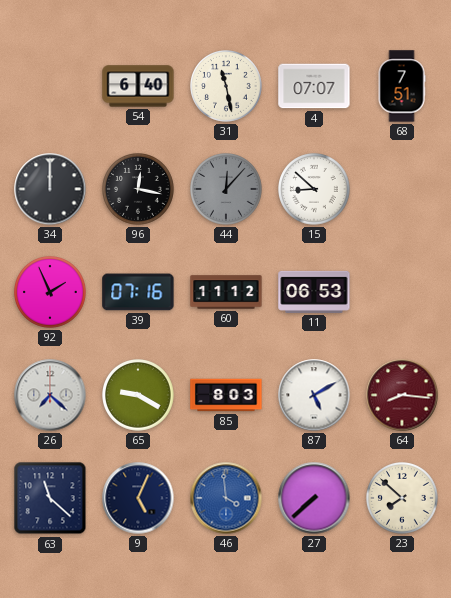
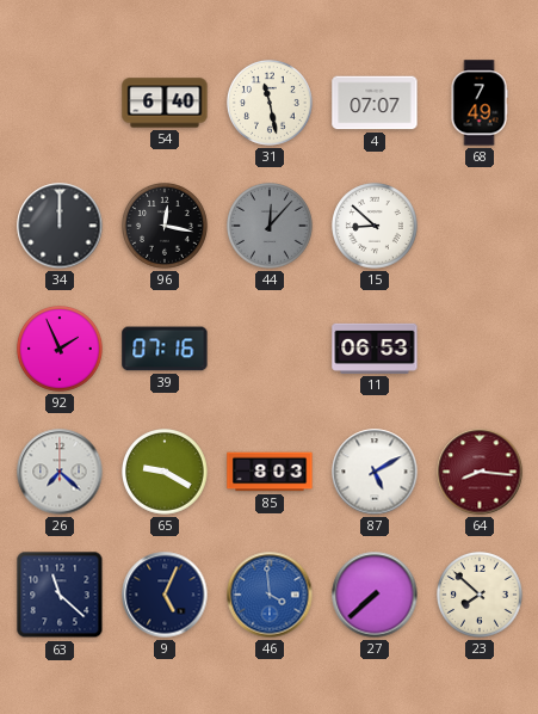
68: 7:51 -> 7:49 (480, 103)
60: 11:12 -> none (226, 292)
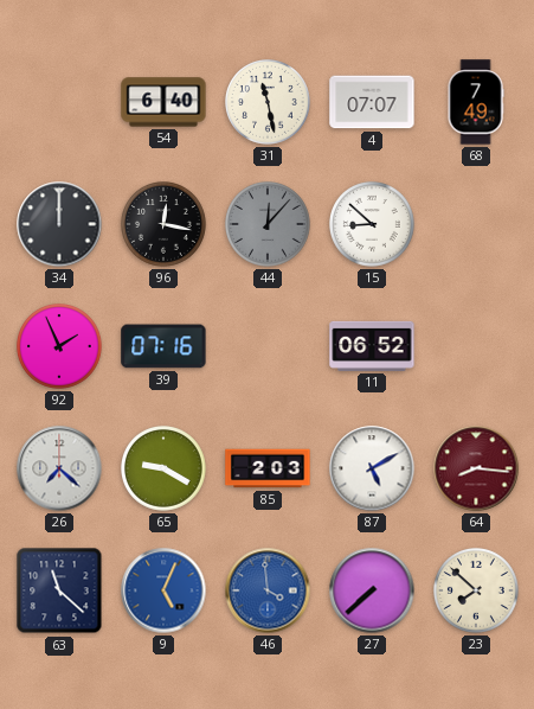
11: 06:53 -> 06:52 (372, 346)
85: 8:03 -> 2:03 (268, 468)
9 dial: navy -> blue (163, 590)
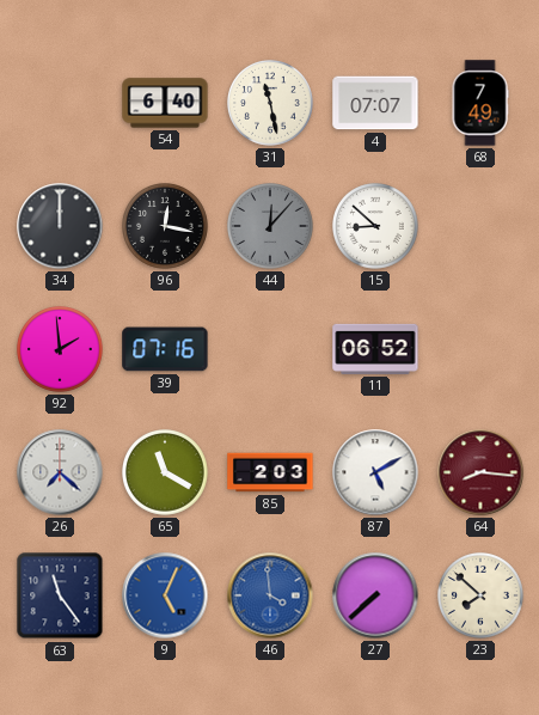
92: 1:56 -> 1:59 (61, 350)
65: 9:20 -> 11:20 (166, 473)
63: 11:22 -> 11:24 (60, 595)
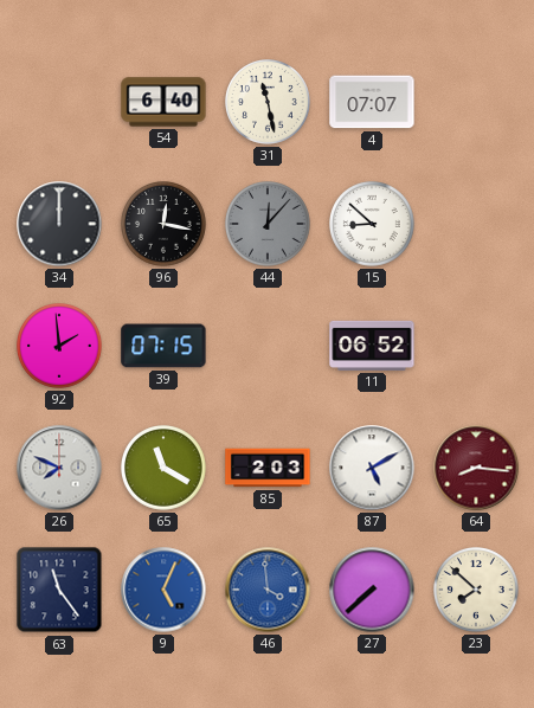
68: 7:49 -> none (480, 103)
39: 07:16 -> 07:15 (163, 346)
26: 7:22 -> 7:49 (59, 468)
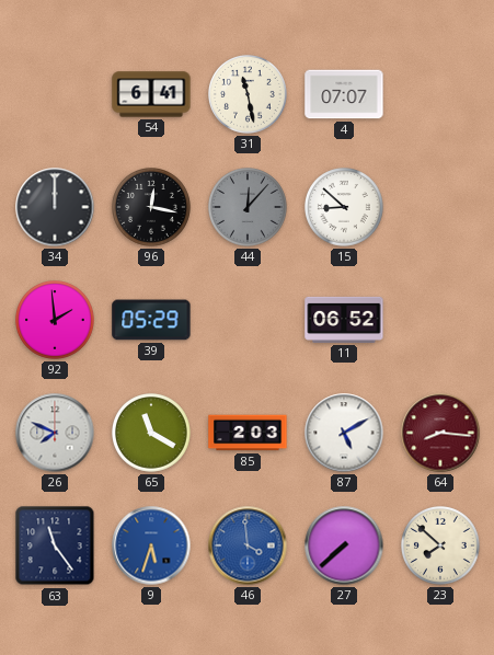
54: 6:40 -> 6:41 (151, 94)
39: 07:15 -> 05:29 (151, 320)
9: 5:04 -> 5:33 (151, 545)
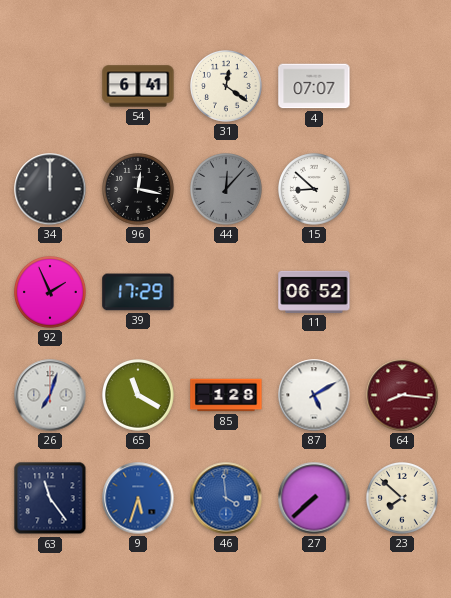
31: 11:28 -> 12:21 (227, 87)
92: 1:59 -> 1:56 (51, 293)
39: 05:29 -> 17:29 (138, 292)
26: 7:49 -> 7:03 (50, 395)
85: 2:03 -> 1:28 (226, 395)
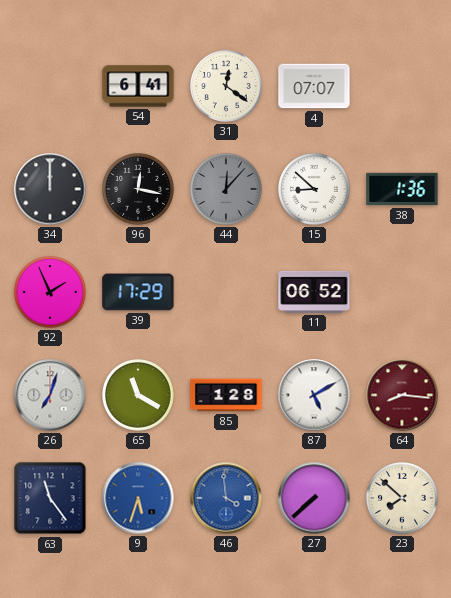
38: none -> 1:36 (402, 189)
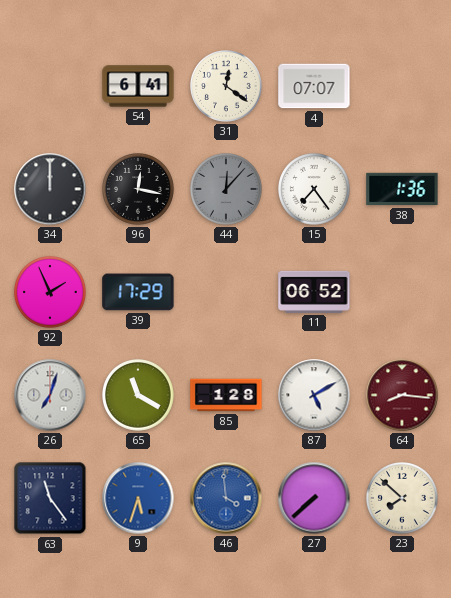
15: 8:52 -> 7:24 (315, 190)
